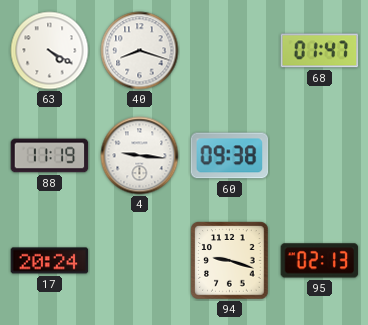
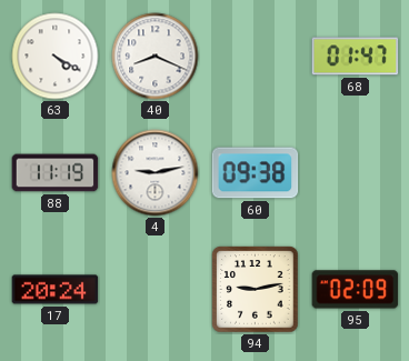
40: 8:18 -> 8:19 (156, 57)
4: 9:16 -> 9:13 (156, 173)
94: 9:18 -> 9:13 (256, 290)
95: 02:13 -> 02:09 (356, 290)
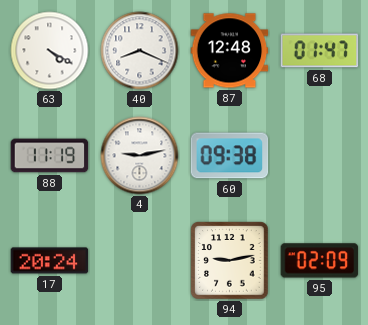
87: none -> 12:48 (230, 51)
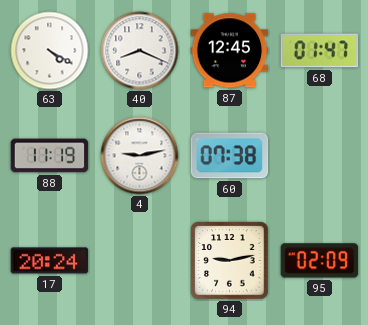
87: 12:48 -> 12:45 (230, 51)
60: 09:38 -> 07:38 (230, 156)
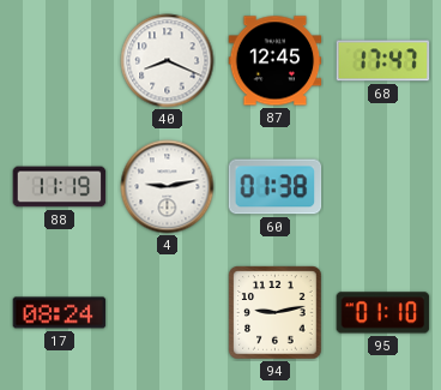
63: 4:20 -> none (50, 51)
68: 01:47 -> 17:47 (383, 61)
60: 07:38 -> 01:38 (276, 187)
17: 20:24 -> 08:24 (60, 313)
95: 02:09 -> 01:10 (383, 313)
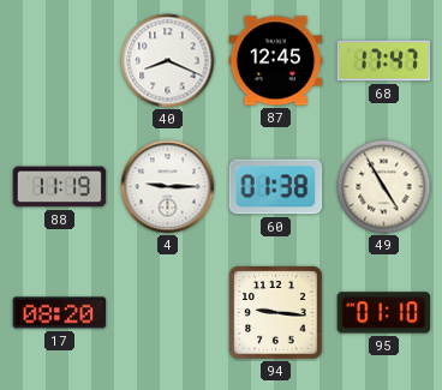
4: 9:13 -> 9:15 (168, 187)
49: none -> 4:55 (384, 187)
17: 08:24 -> 08:20 (60, 313)
94: 9:13 -> 9:16 (276, 313)
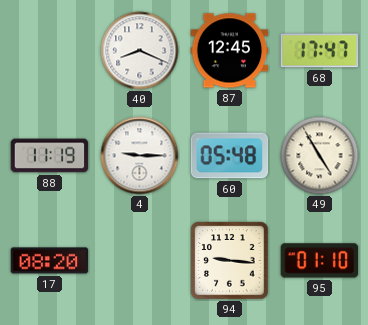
60: 01:38 -> 05:48 (230, 156)
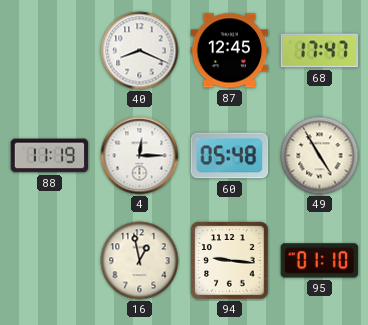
4: 9:15 -> 12:15 (140, 156)
17: 08:20 -> none (50, 261)
16: none -> 12:58 (140, 261)
